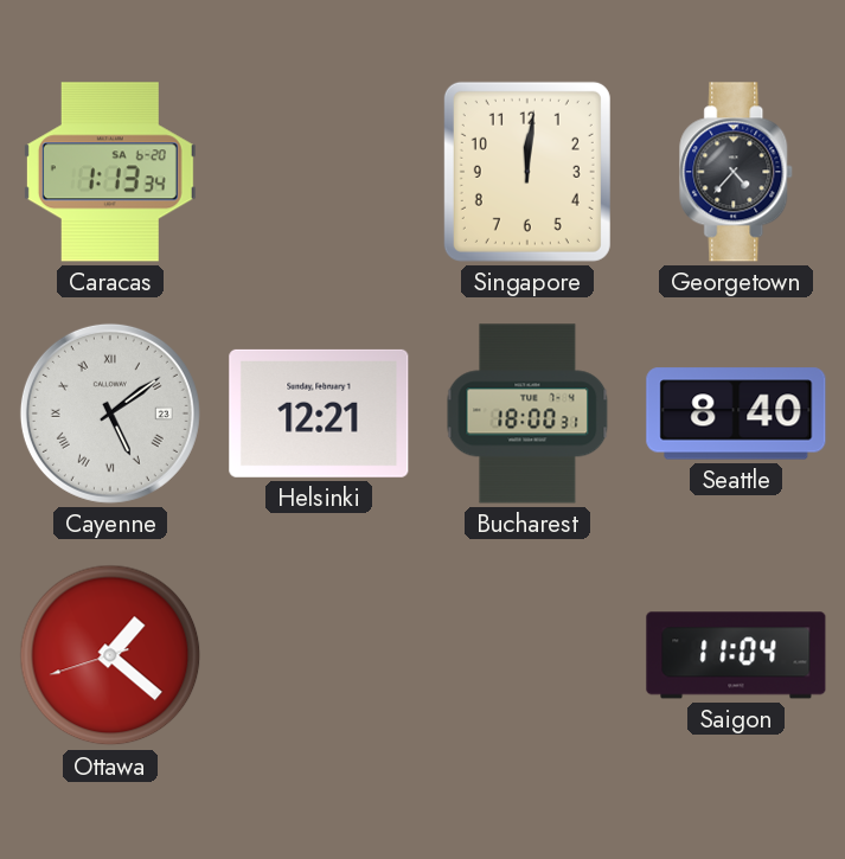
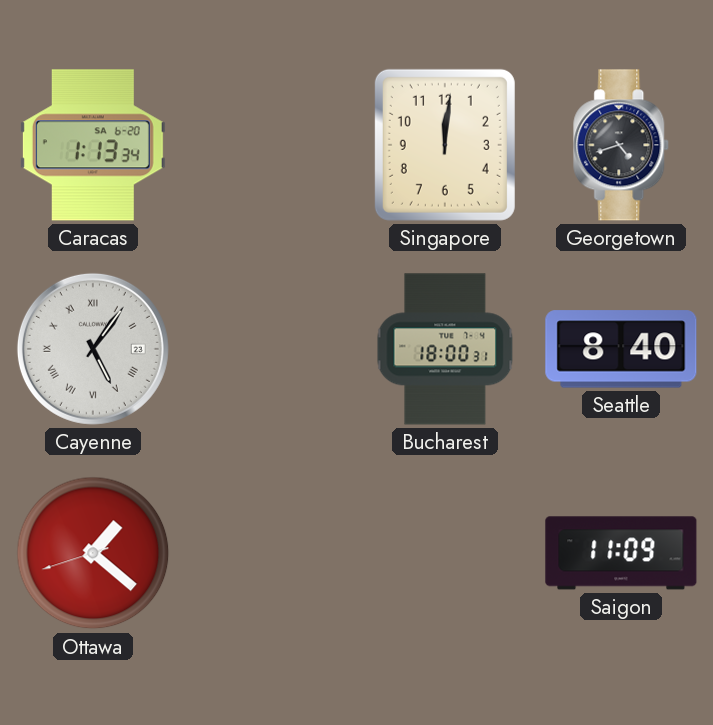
Georgetown: 4:37 -> 4:42 (622, 145)
Cayenne: 5:09 -> 5:06 (93, 349)
Helsinki: 12:21 -> none (319, 414)
Saigon: 11:04 -> 11:09 (621, 553)
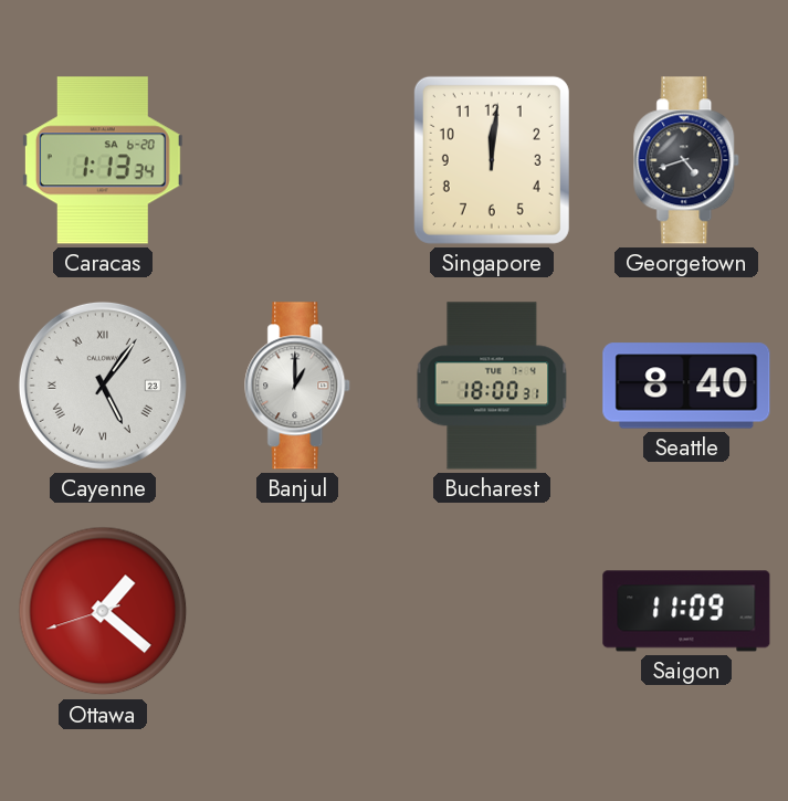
Banjul: none -> 1:00 (298, 386)
